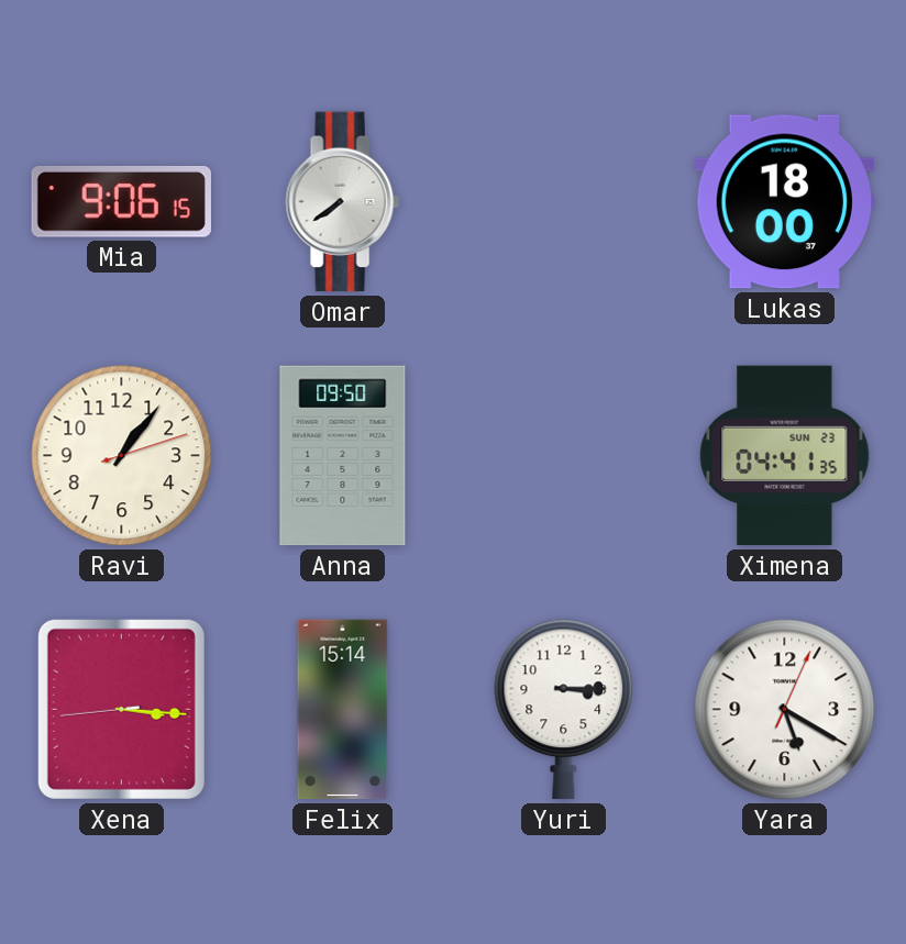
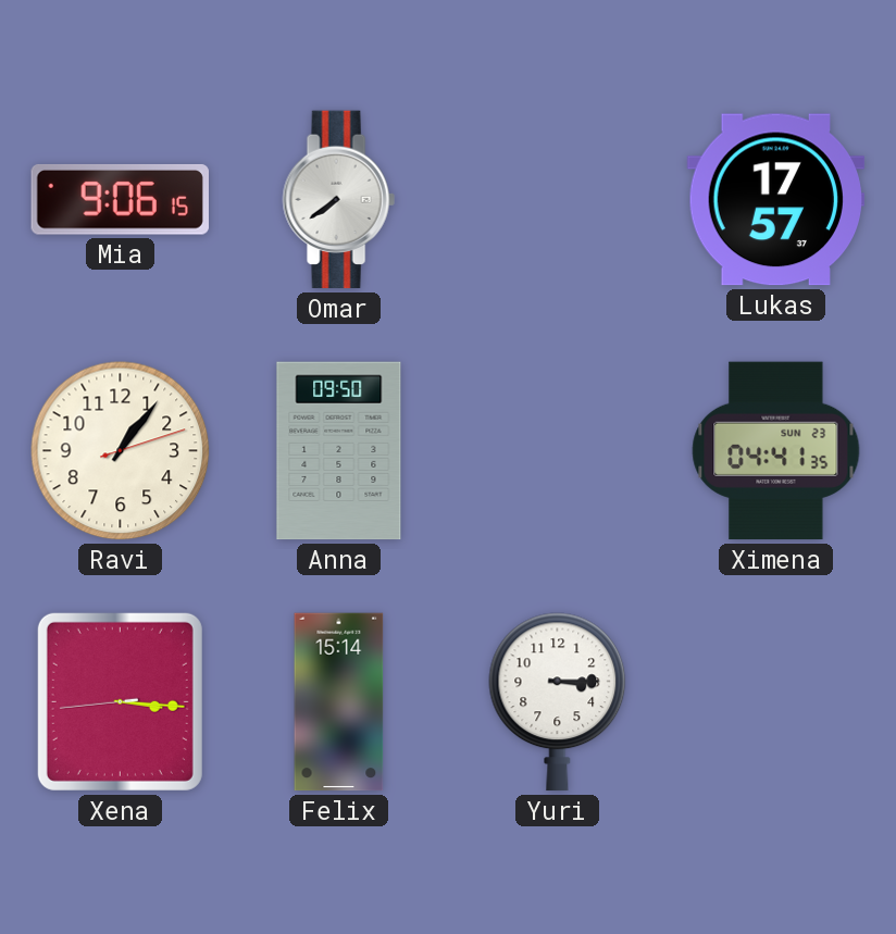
Lukas: 18:00 -> 17:57 (775, 200)
Yara: 5:20 -> none (785, 710)
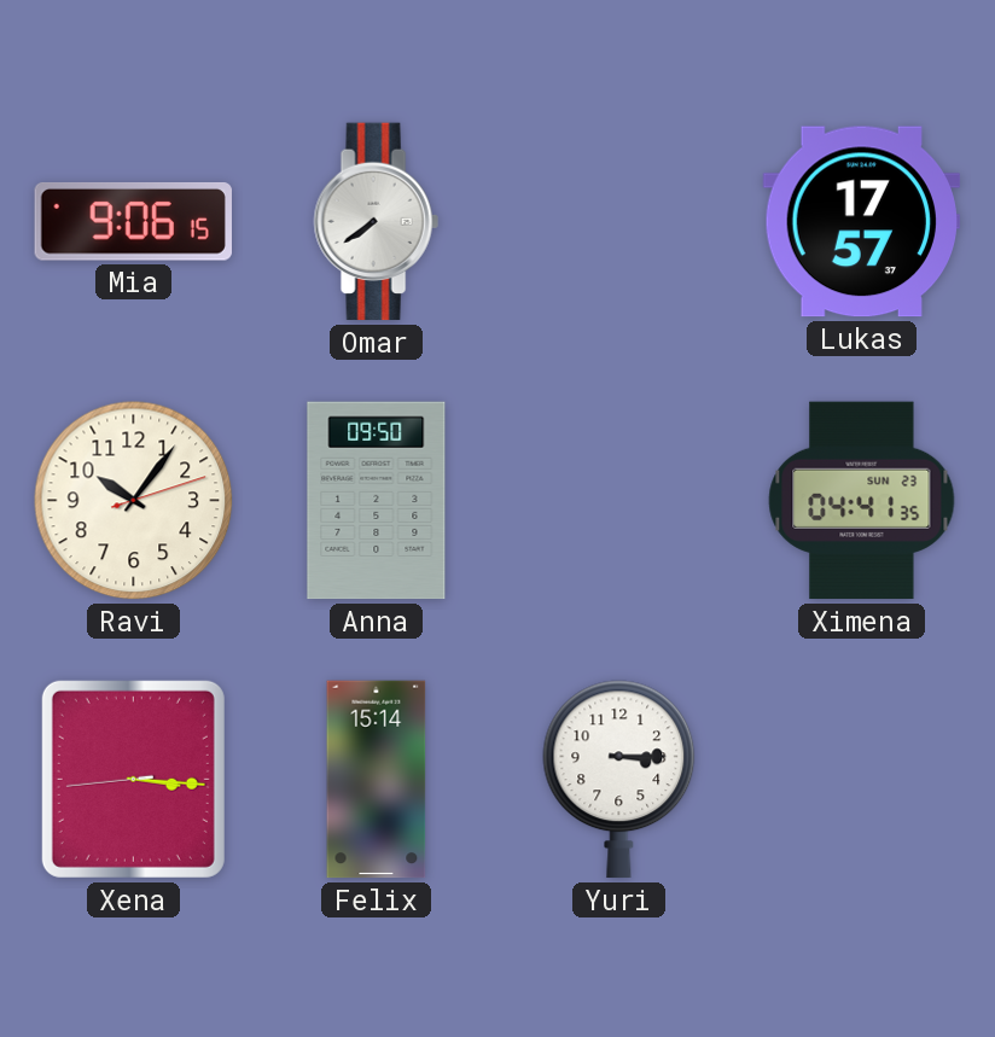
Ravi: 1:06 -> 10:06 (134, 501)
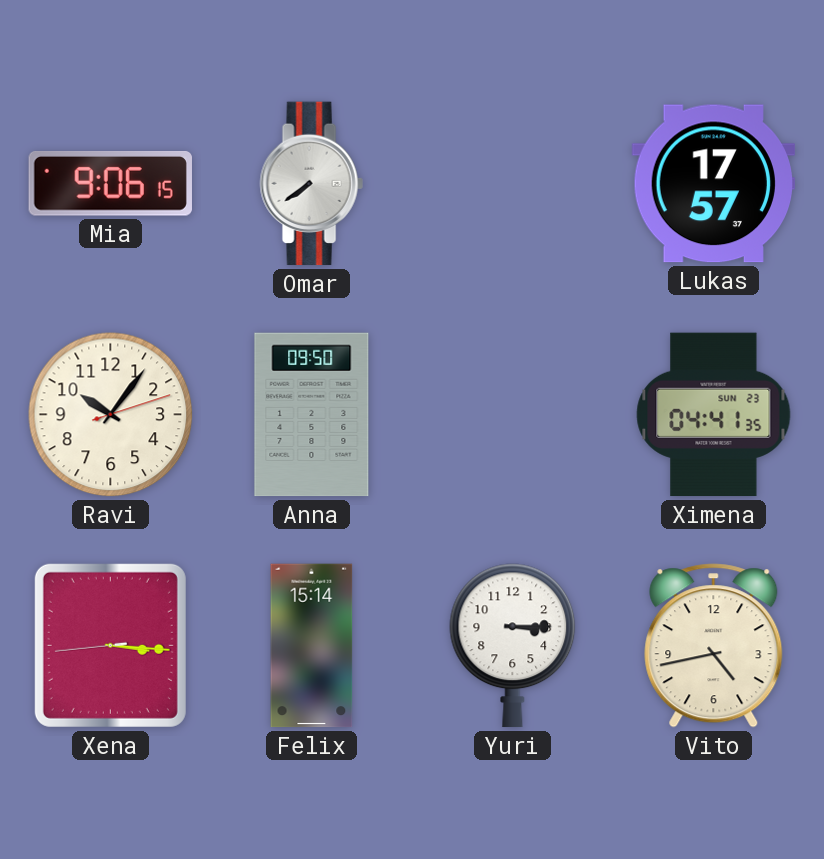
Vito: none -> 4:43 (714, 646)
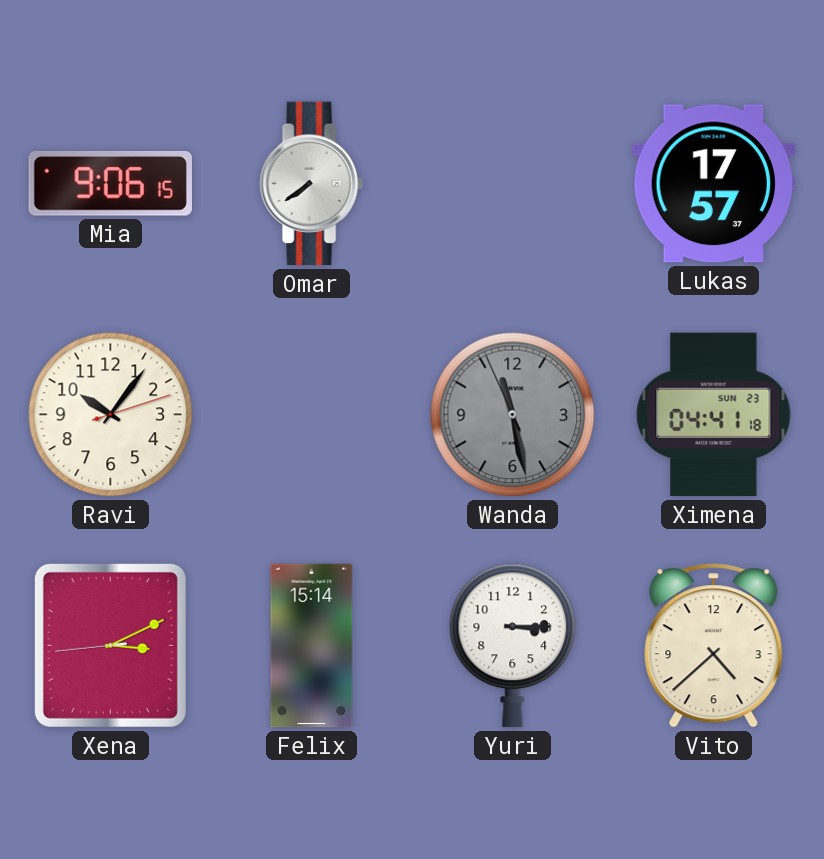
Anna: 09:50 -> none (312, 415)
Wanda: none -> 11:27 (513, 415)
Ximena: 04:41:35 -> 04:41:18 (714, 415)
Xena: 3:15 -> 3:10 (110, 645)
Vito: 4:43 -> 4:38 (714, 646)
